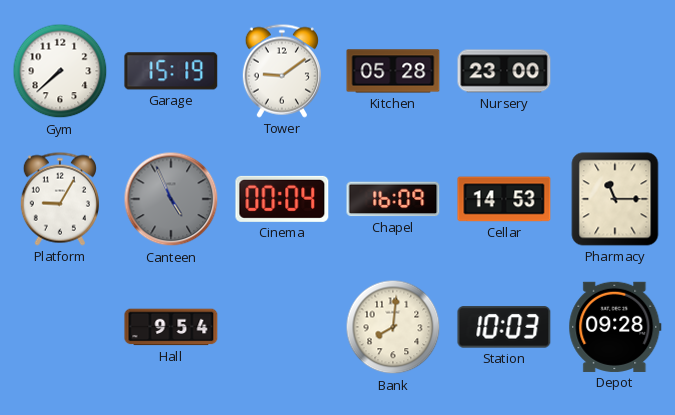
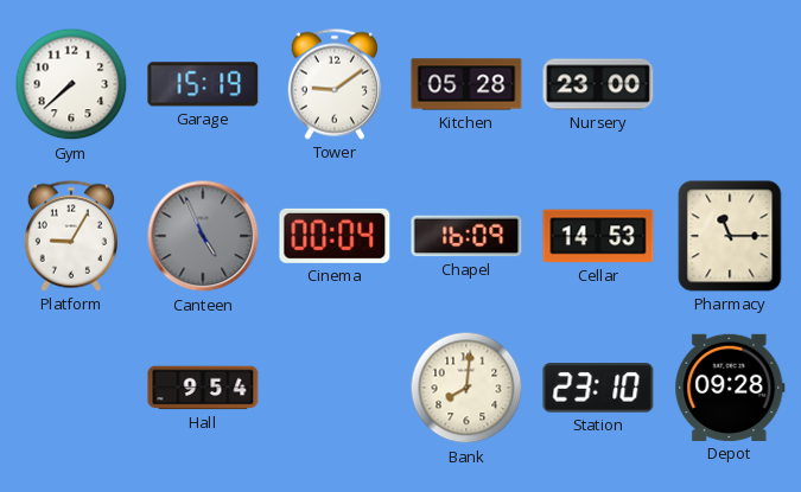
Station: 10:03 -> 23:10 (598, 388)
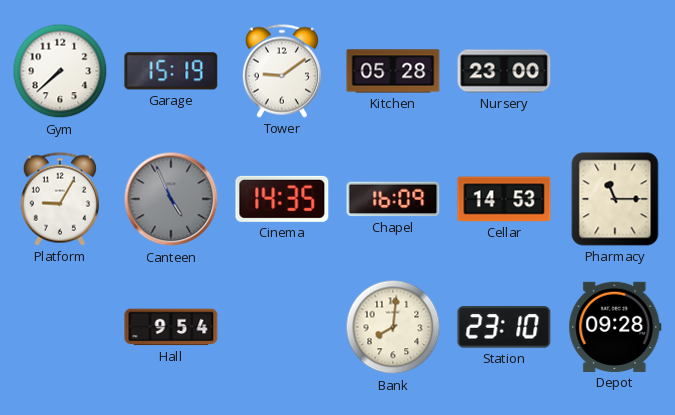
Cinema: 00:04 -> 14:35 (282, 199)
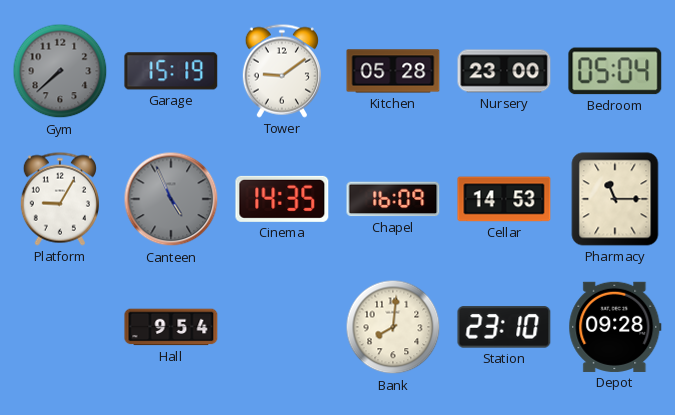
Gym dial: white -> grey (60, 71)
Bedroom: none -> 05:04 (615, 71)
